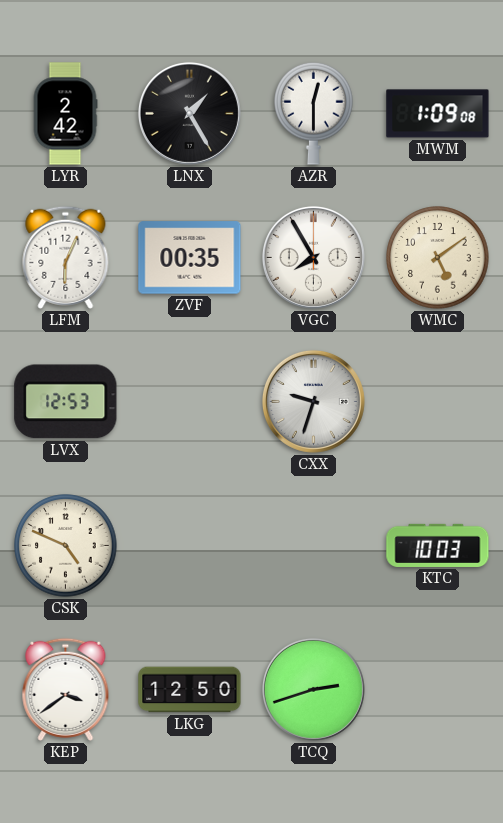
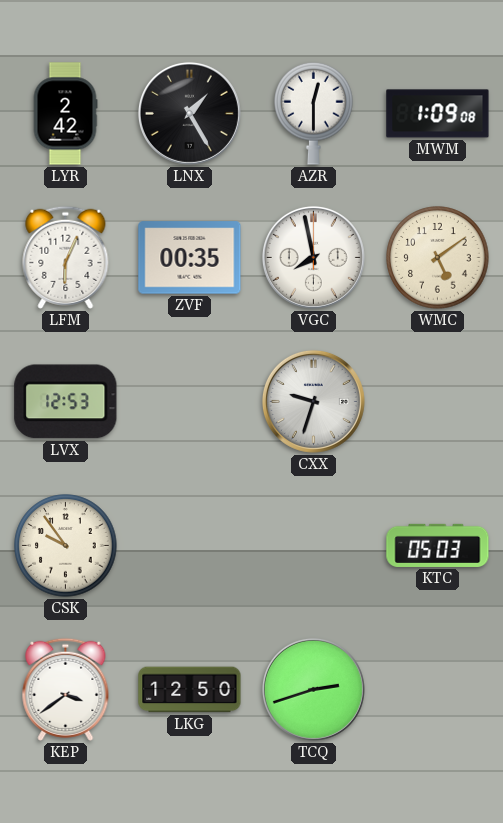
VGC: 7:55 -> 7:58 (313, 257)
CSK: 4:49 -> 9:54 (66, 546)
KTC: 10:03 -> 05:03 (438, 545)
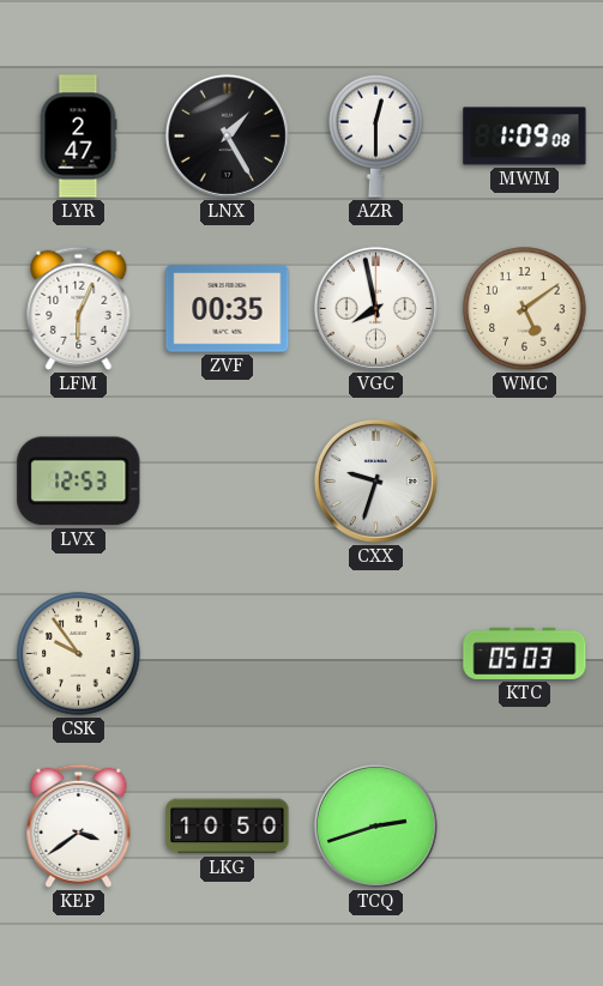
LYR: 2:42 -> 2:47 (78, 137)
LKG: 12:50 -> 10:50 (228, 827)
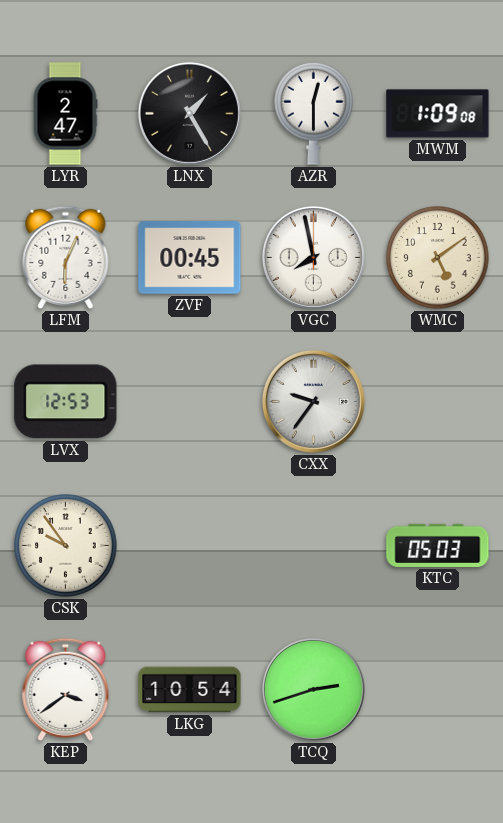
ZVF: 00:35 -> 00:45 (190, 258)
CXX: 9:33 -> 9:36 (313, 401)
LKG: 10:50 -> 10:54 (190, 690)
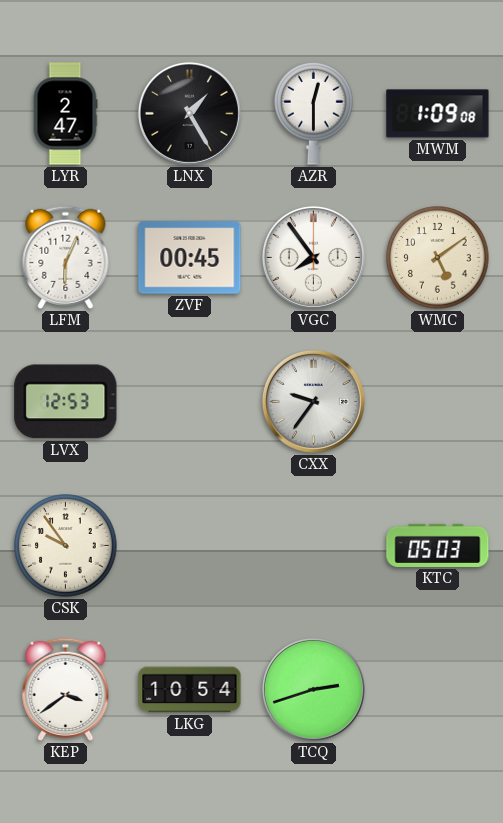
VGC: 7:58 -> 7:54 (313, 257)
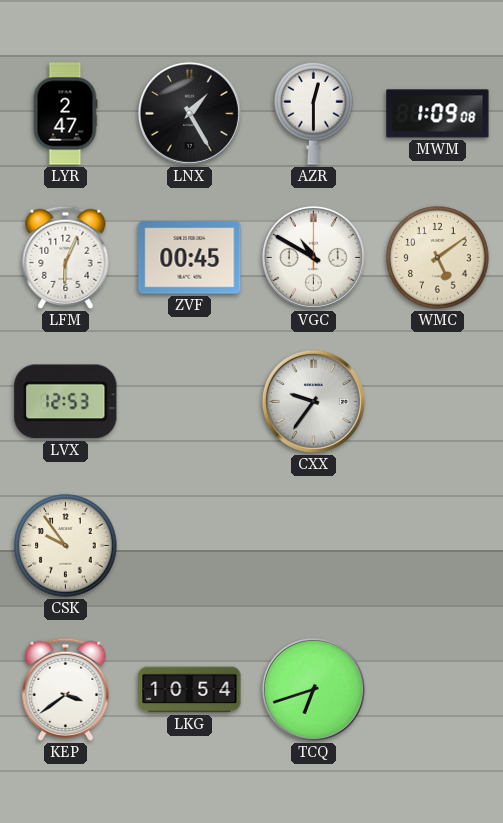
VGC: 7:54 -> 10:50 (313, 257)
KTC: 05:03 -> none (438, 545)
TCQ: 2:42 -> 6:42 (313, 689)
